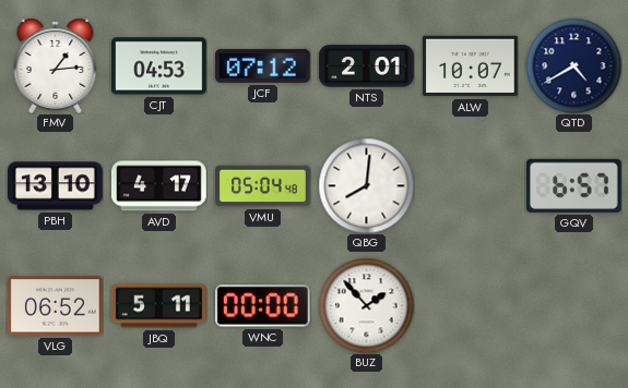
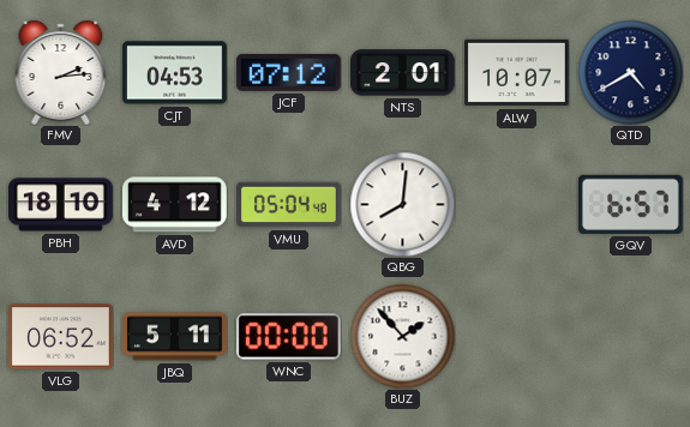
FMV: 1:14 -> 2:14 (61, 72)
PBH: 13:10 -> 18:10 (61, 205)
AVD: 4:17 -> 4:12 (175, 205)
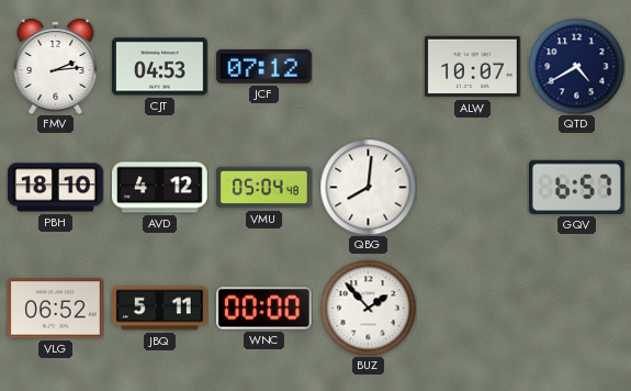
NTS: 2:01 -> none (403, 73)
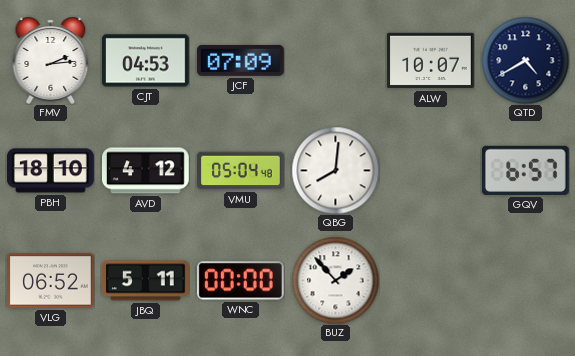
JCF: 07:12 -> 07:09 (241, 60)
